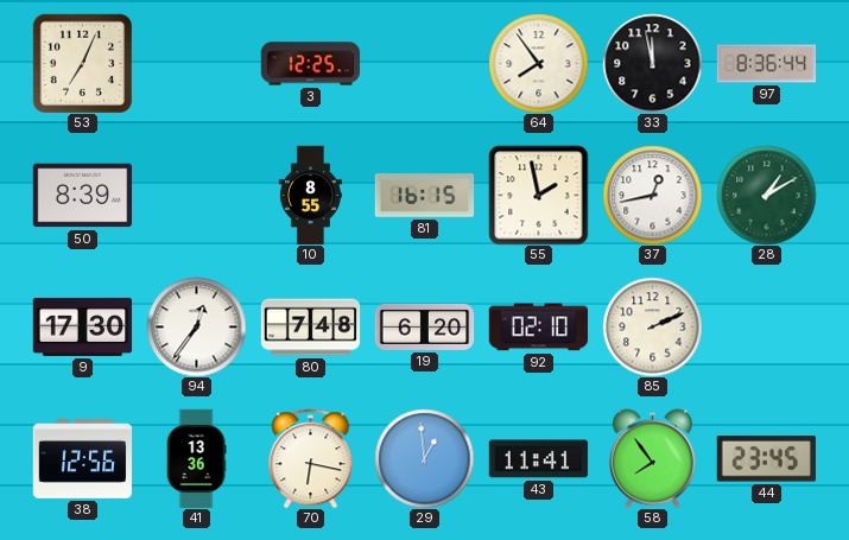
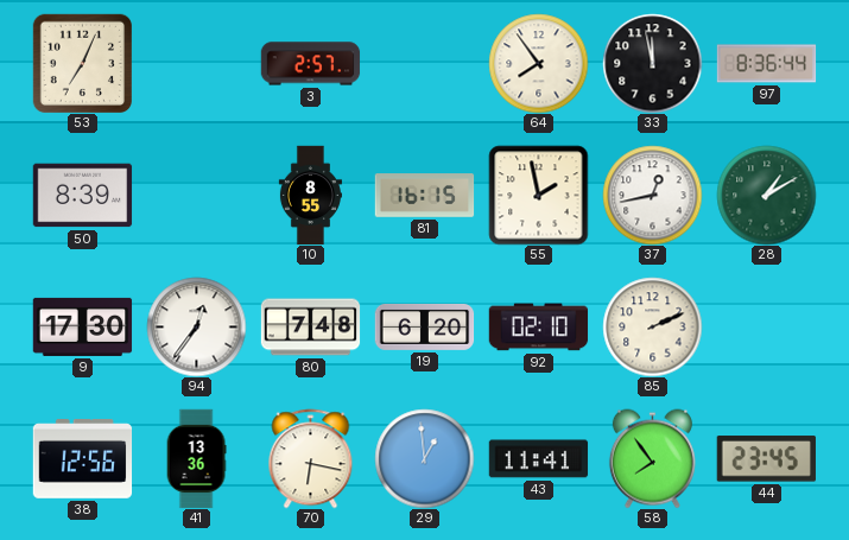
3: 12:25 -> 2:57 (310, 64)
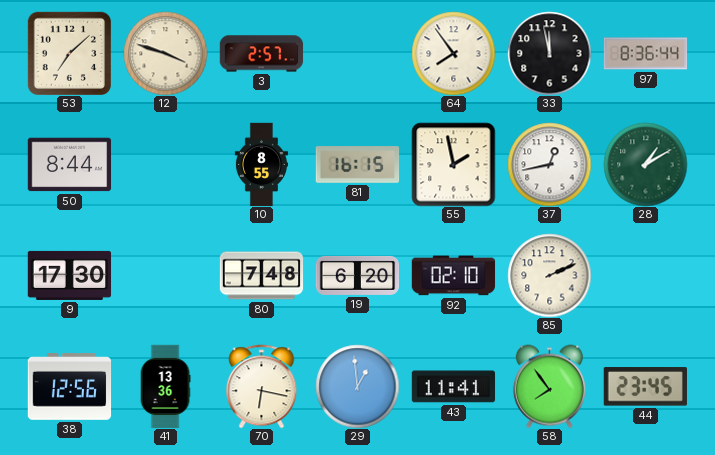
53: 7:04 -> 7:08 (69, 53)
12: none -> 3:48 (165, 53)
50: 8:39 -> 8:44 (69, 165)
94: 12:36 -> none (196, 326)
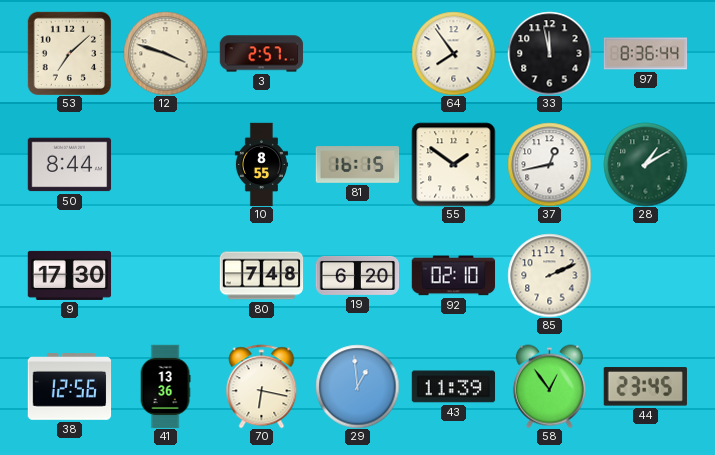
55: 1:58 -> 1:51 (453, 164)
43: 11:41 -> 11:39 (453, 387)
58: 7:54 -> 12:54 (549, 386)
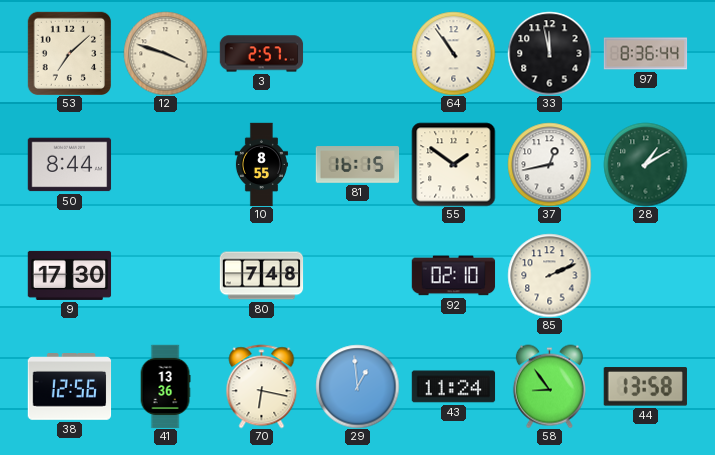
64: 7:54 -> 10:54 (453, 53)
19: 6:20 -> none (357, 275)
43: 11:39 -> 11:24 (453, 387)
58: 12:54 -> 8:54 (549, 386)
44: 23:45 -> 13:58 (645, 387)
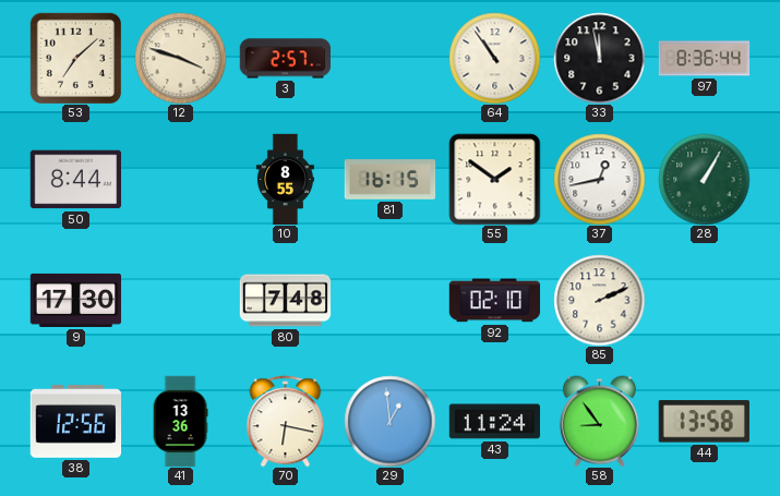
28: 1:10 -> 1:05 (704, 179)
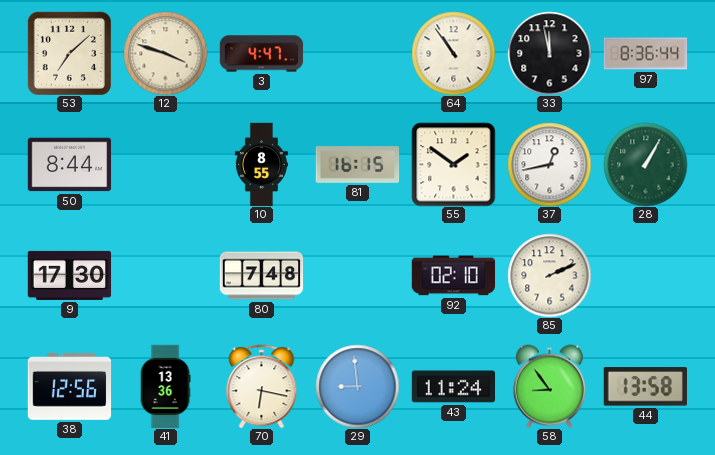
3: 2:57 -> 4:47 (261, 54)
29: 12:59 -> 8:59 (357, 386)
